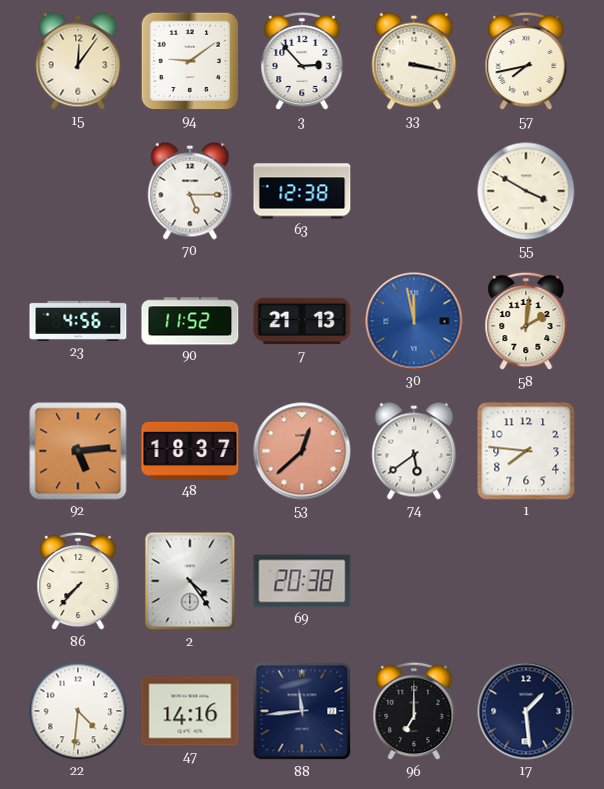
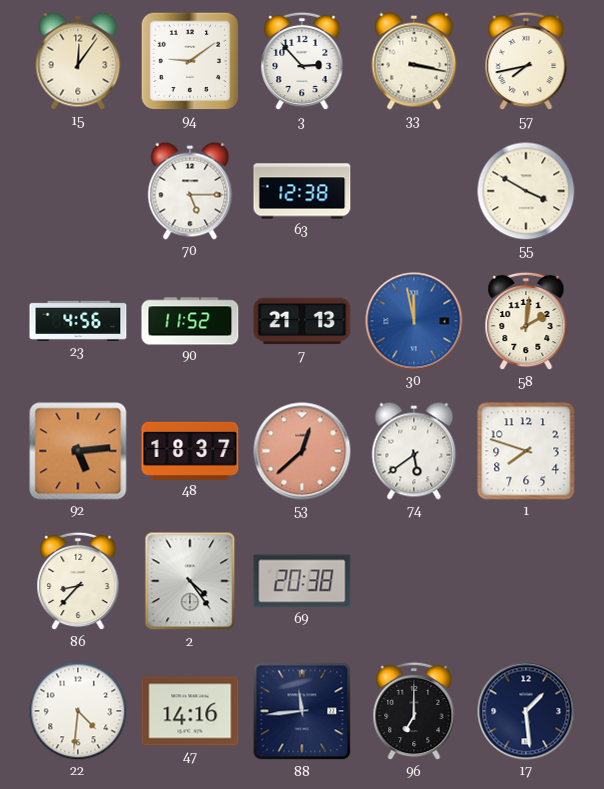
1: 7:46 -> 7:48 (526, 451)
86: 7:37 -> 8:37 (78, 581)
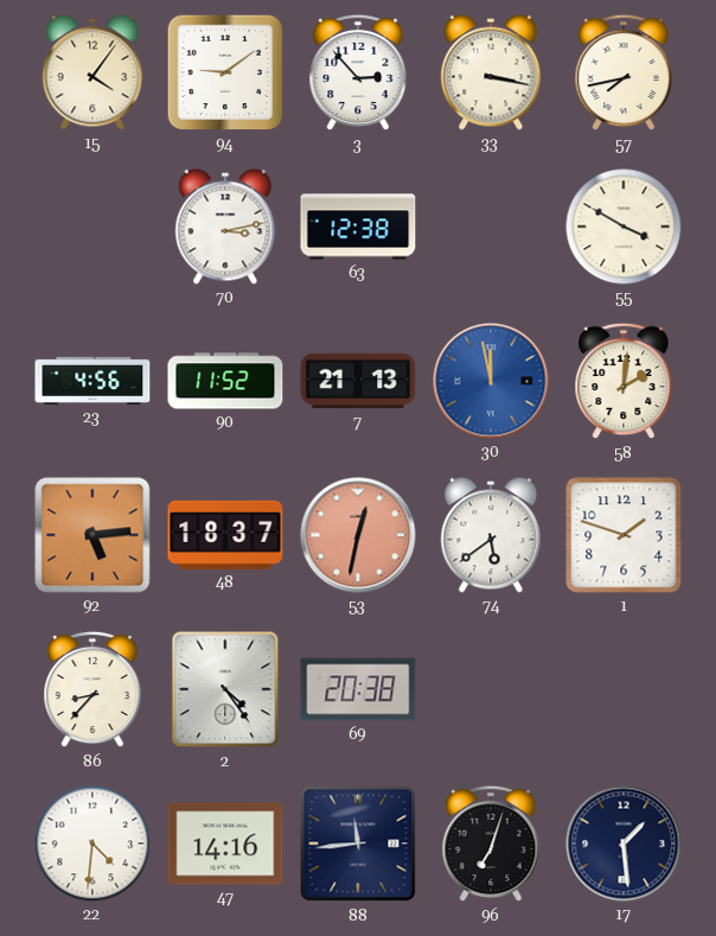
15: 12:06 -> 4:06 (92, 72)
70: 5:15 -> 3:13 (225, 227)
53: 12:38 -> 12:32 (358, 535)
1: 7:48 -> 1:48 (624, 535)
96: 7:00 -> 7:03 (491, 843)
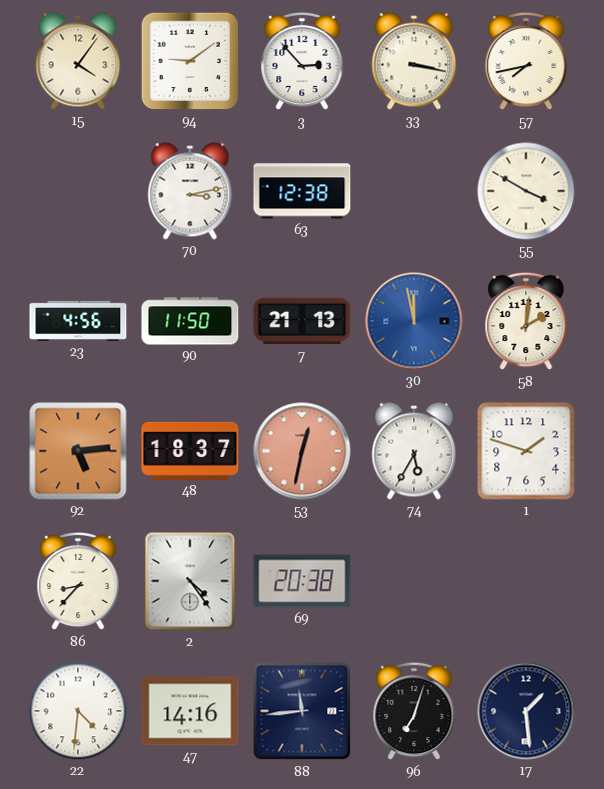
90: 11:52 -> 11:50 (190, 321)
74: 5:39 -> 5:35 (414, 451)
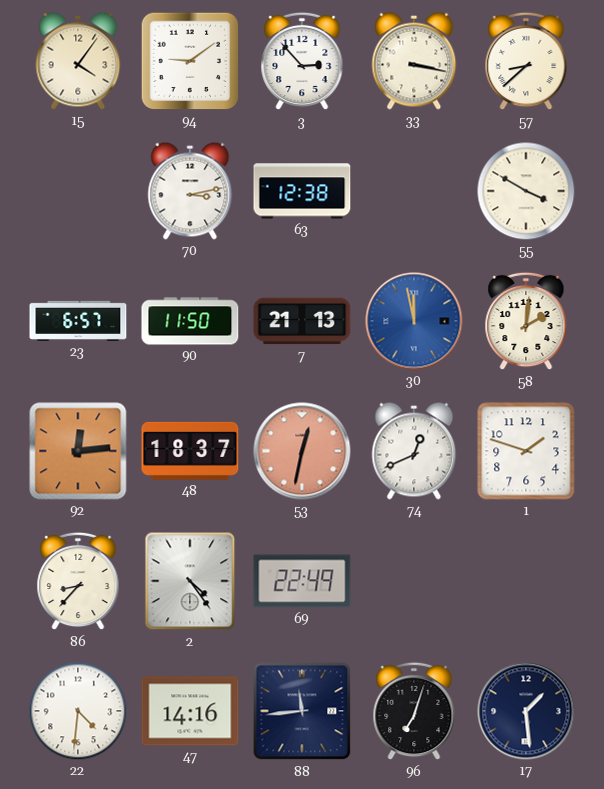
57: 7:43 -> 8:38 (526, 61)
23: 4:56 -> 6:57 (78, 321)
92: 5:14 -> 12:14 (78, 451)
74: 5:35 -> 12:41 (414, 451)
69: 20:38 -> 22:49 (302, 581)
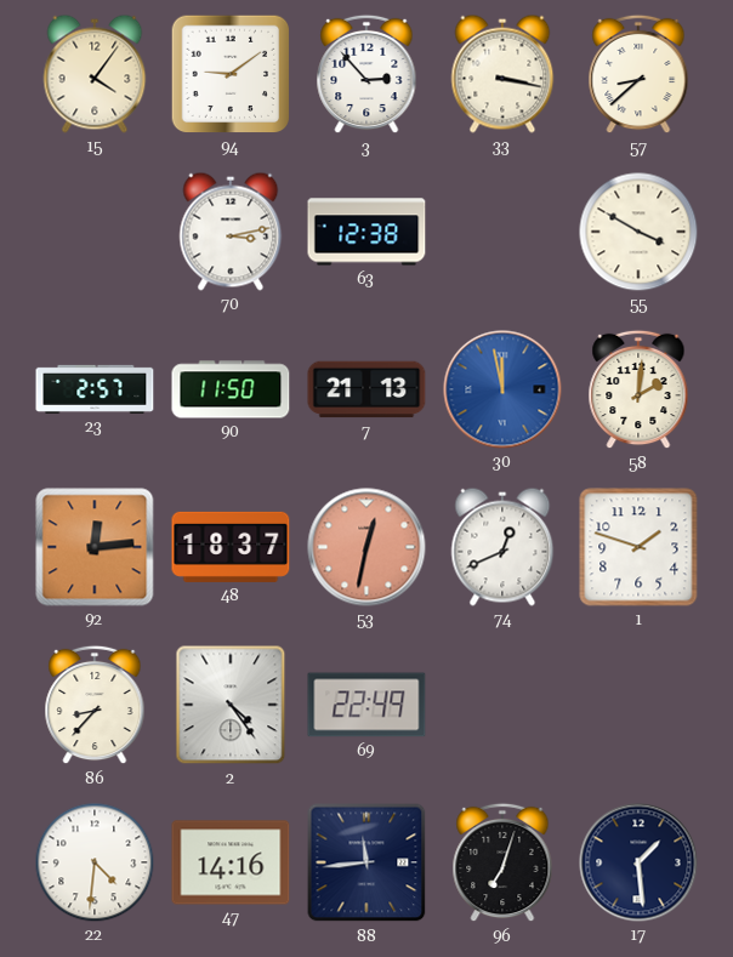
23: 6:57 -> 2:57 (95, 389)
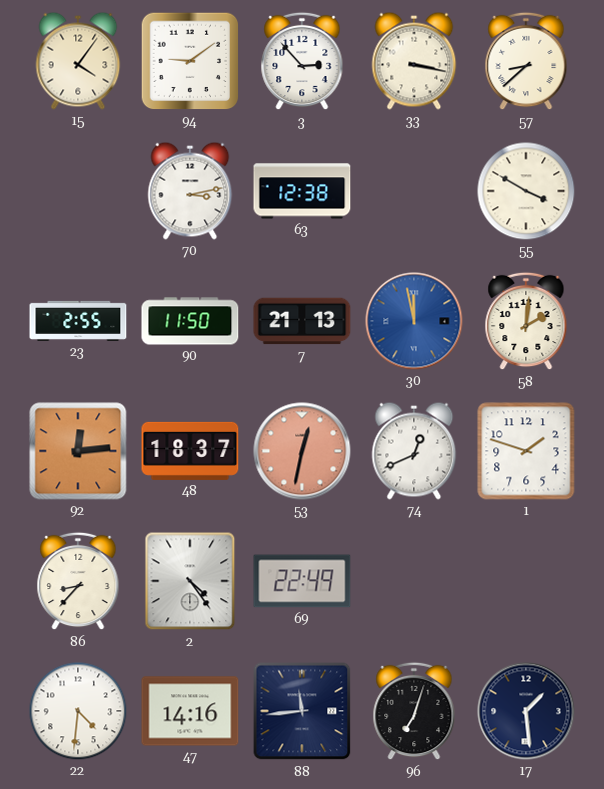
23: 2:57 -> 2:55 (78, 321)
